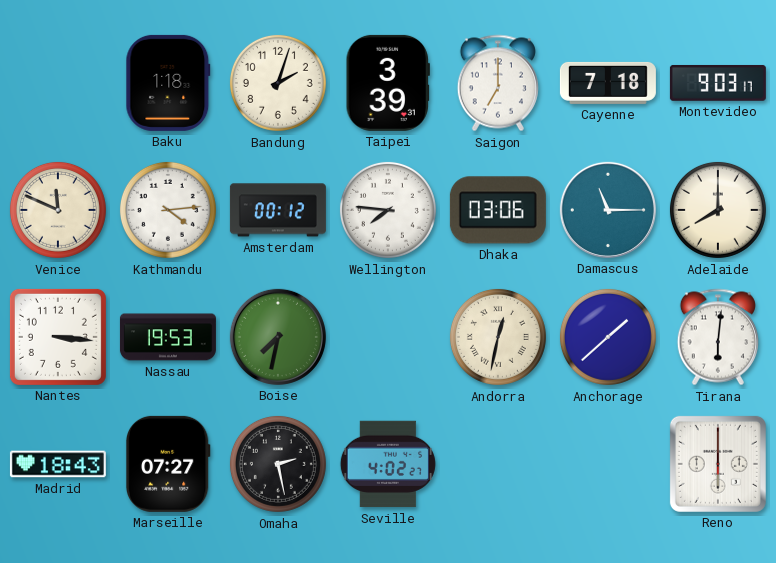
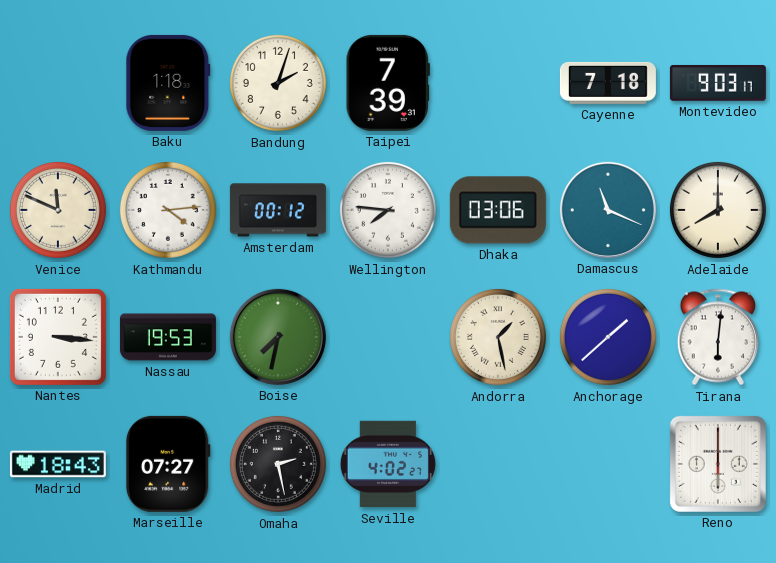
Taipei: 3:39 -> 7:39 (388, 83)
Saigon: 7:00 -> none (498, 83)
Damascus: 11:15 -> 11:19 (608, 210)
Andorra: 12:32 -> 1:28 (498, 337)
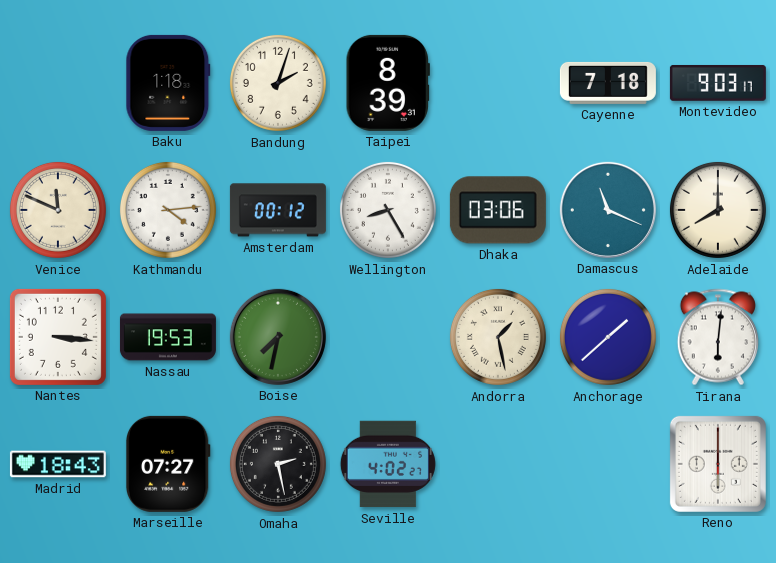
Taipei: 7:39 -> 8:39 (388, 83)
Wellington: 7:46 -> 8:25 (388, 210)
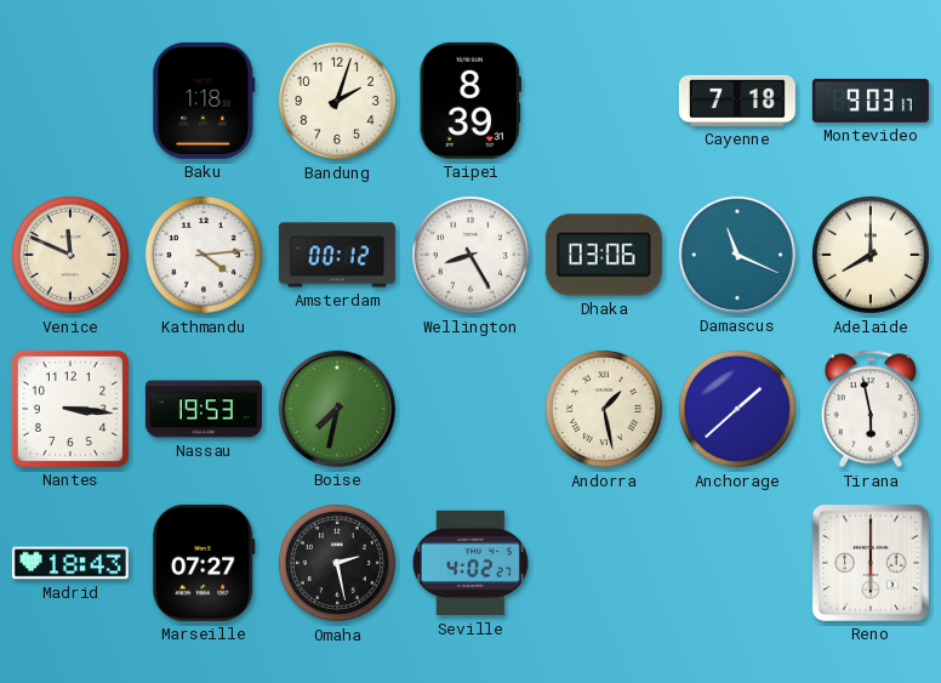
Tirana: 6:01 -> 5:58 (871, 409)
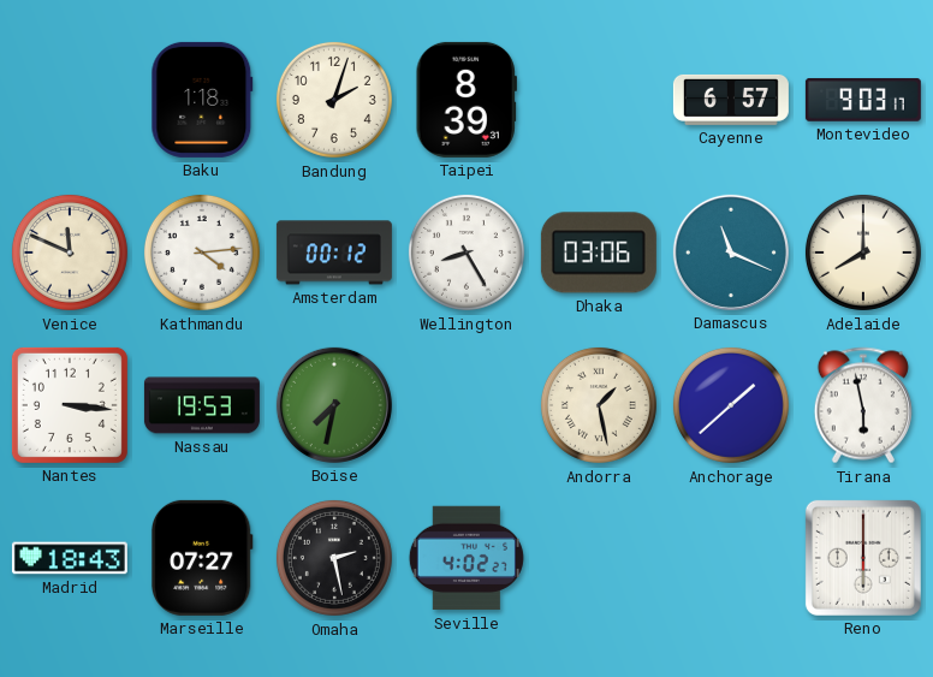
Cayenne: 7:18 -> 6:57 (731, 100)
